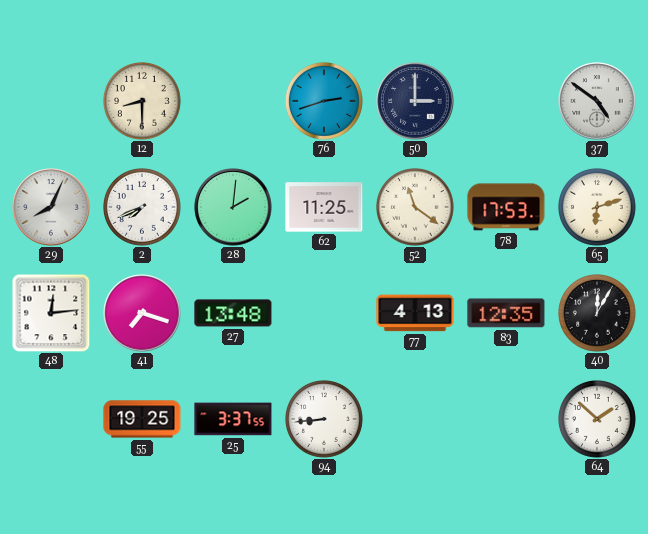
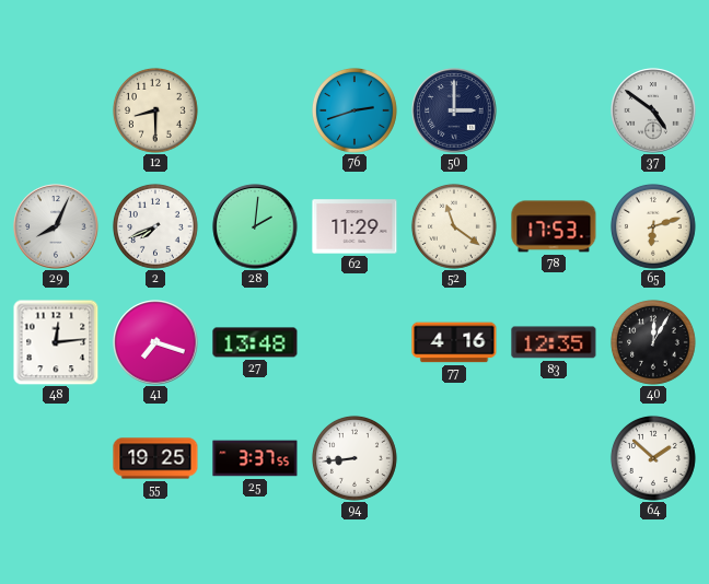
62: 11:25 -> 11:29 (354, 226)
77: 4:13 -> 4:16 (454, 342)
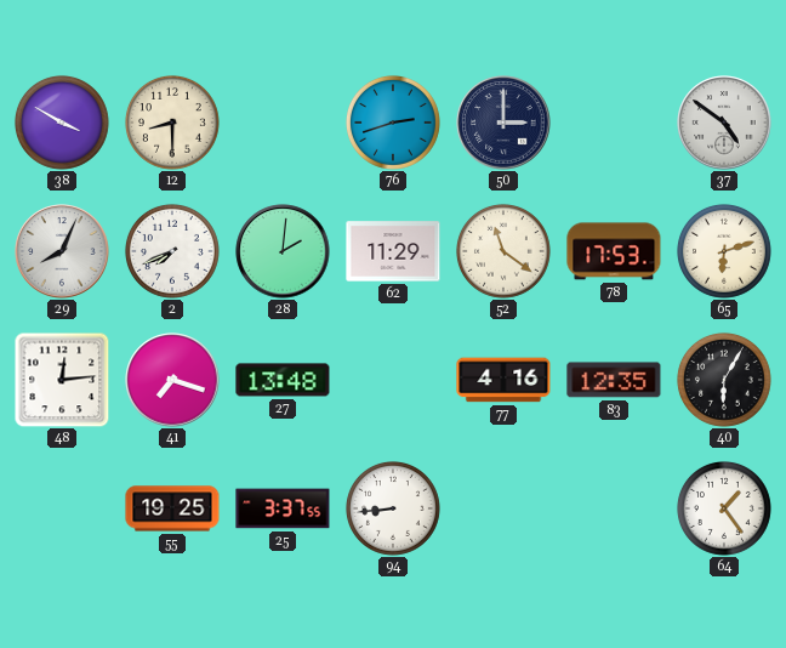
38: none -> 3:50 (62, 123)
40: 12:05 -> 6:05 (724, 380)
64: 1:52 -> 1:24 (724, 508)
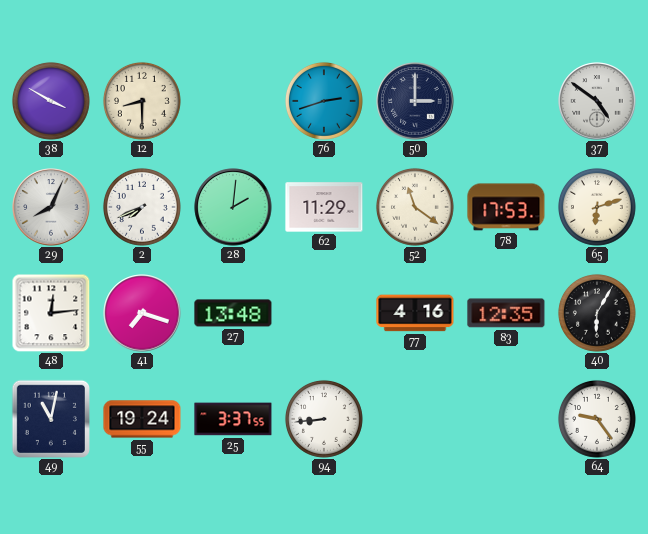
49: none -> 11:02 (50, 418)
55: 19:25 -> 19:24 (142, 419)
64: 1:24 -> 9:24 (597, 419)
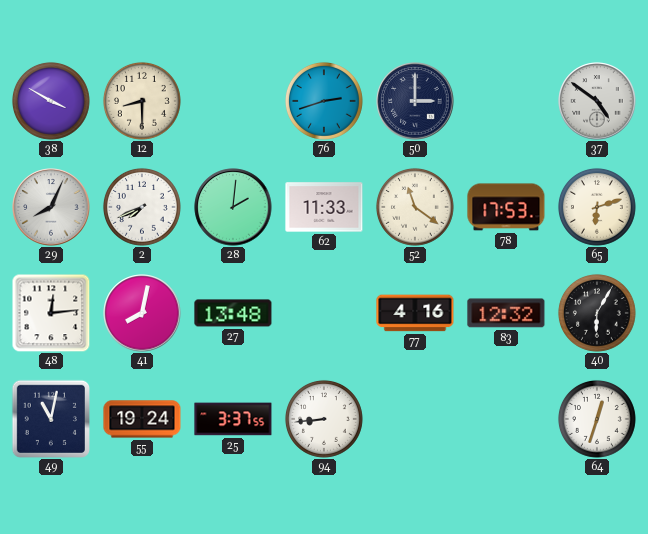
62: 11:29 -> 11:33 (324, 207)
41: 7:18 -> 8:02 (142, 313)
83: 12:35 -> 12:32 (506, 313)
64: 9:24 -> 12:33 (597, 419)
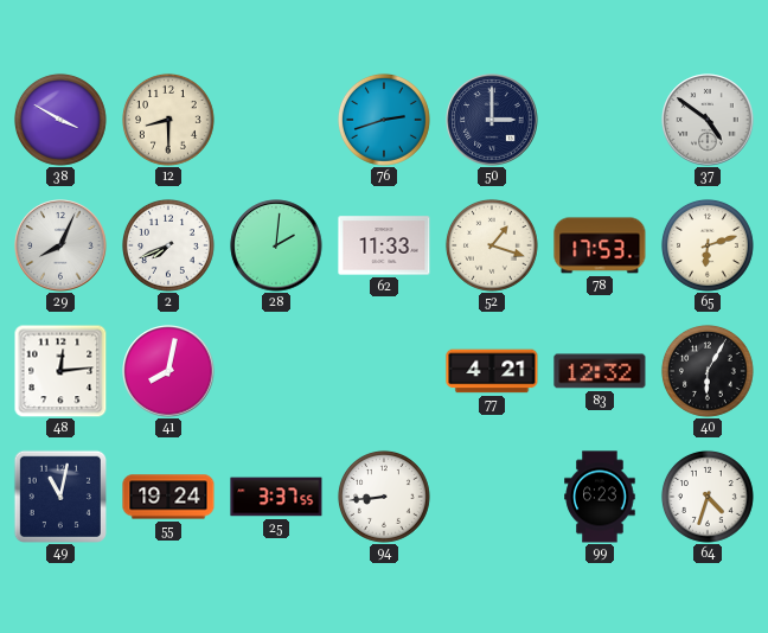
52: 11:21 -> 1:18 (492, 245)
27: 13:48 -> none (233, 313)
77: 4:16 -> 4:21 (492, 371)
99: none -> 6:23 (600, 497)
64: 12:33 -> 4:33 (708, 497)
